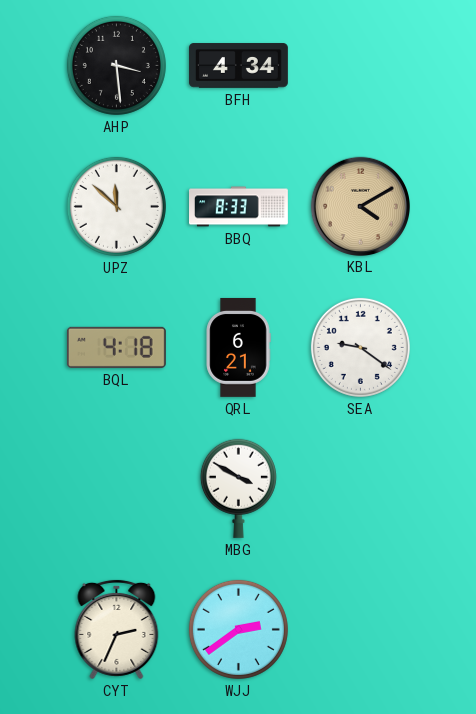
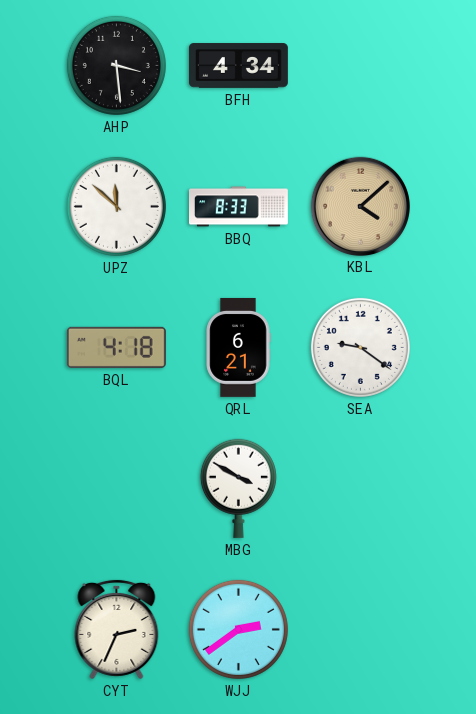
KBL: 4:10 -> 4:08 (360, 206)
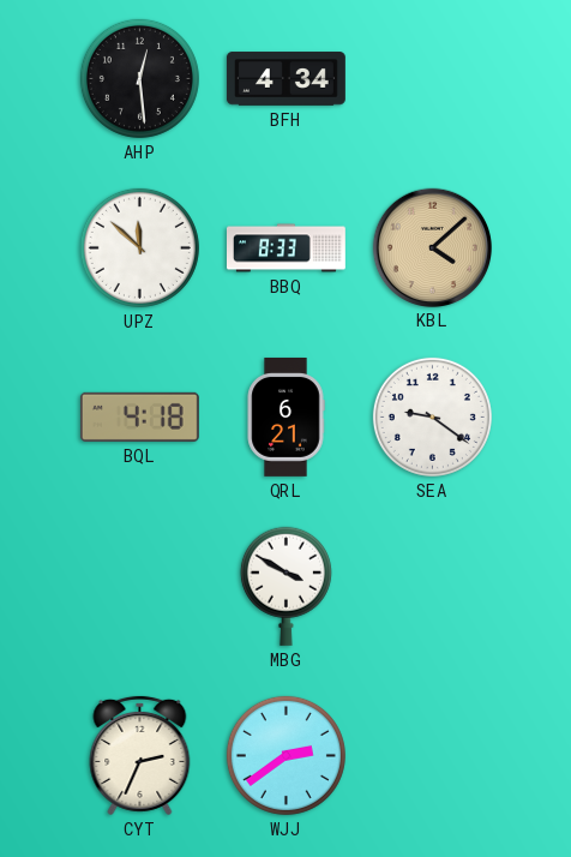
AHP: 3:29 -> 12:29 (139, 78)
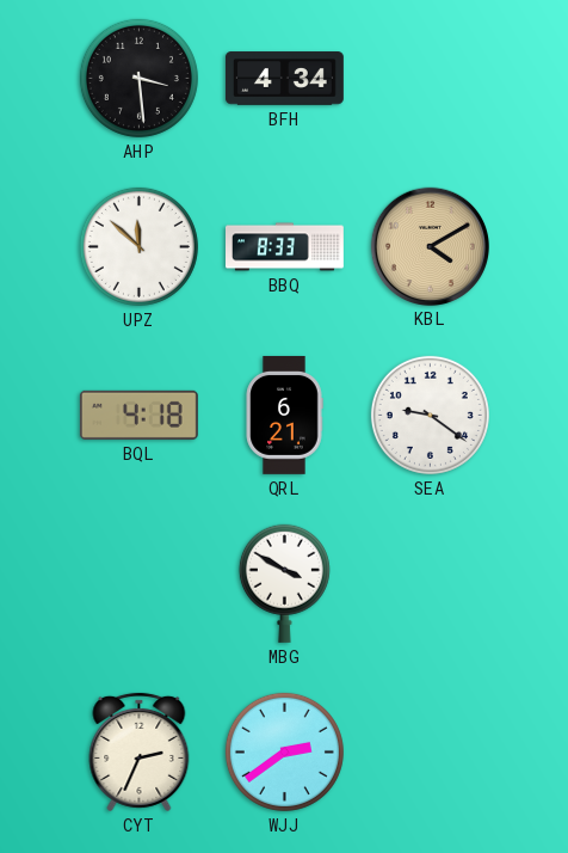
AHP: 12:29 -> 3:29 (138, 78)
KBL: 4:08 -> 4:10 (430, 246)
